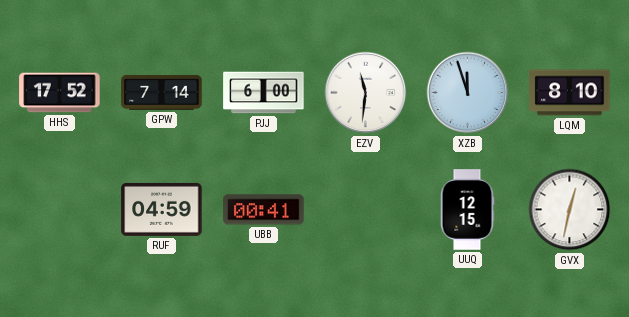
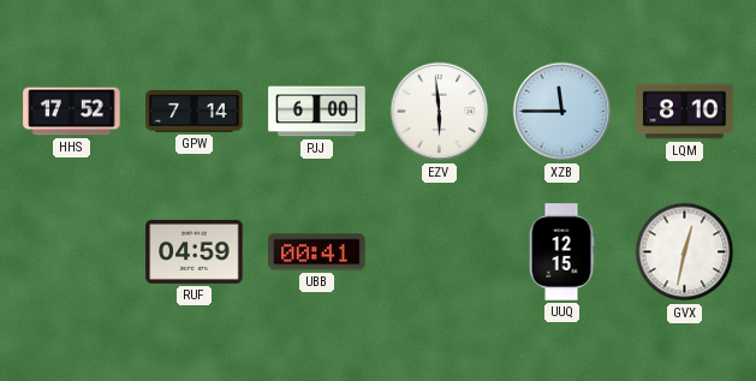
EZV: 11:31 -> 5:59 (440, 112)
XZB: 11:57 -> 11:45 (562, 112)
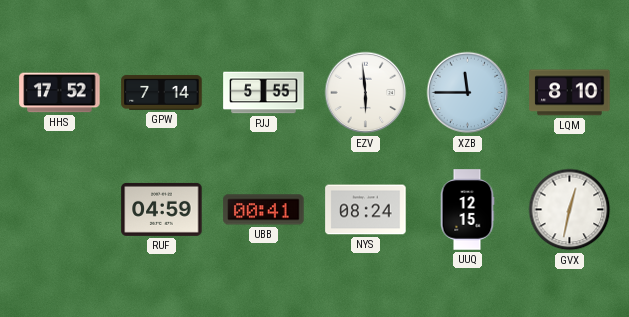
PJJ: 6:00 -> 5:55 (264, 93)
NYS: none -> 08:24 (366, 210)
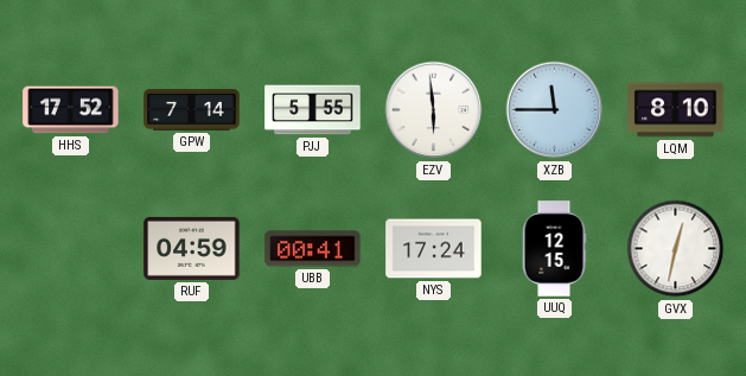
NYS: 08:24 -> 17:24 (434, 249)
